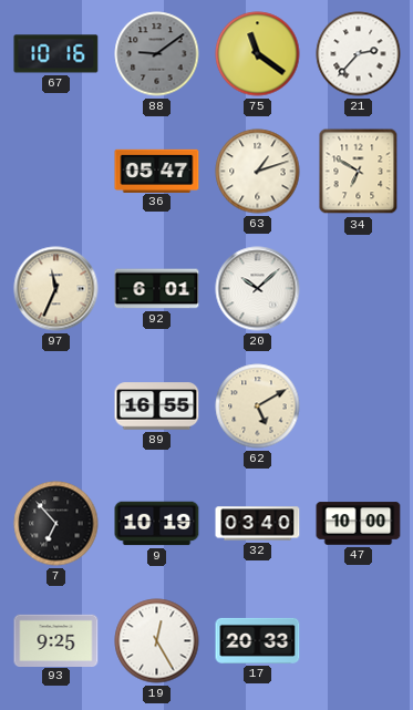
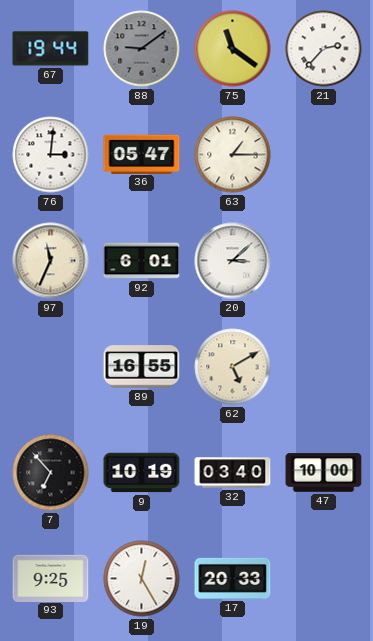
67: 10:16 -> 19:44 (51, 49)
76: none -> 3:01 (51, 155)
63: 1:12 -> 1:15 (233, 155)
34: 6:50 -> none (359, 172)
20: 10:08 -> 3:08 (233, 261)
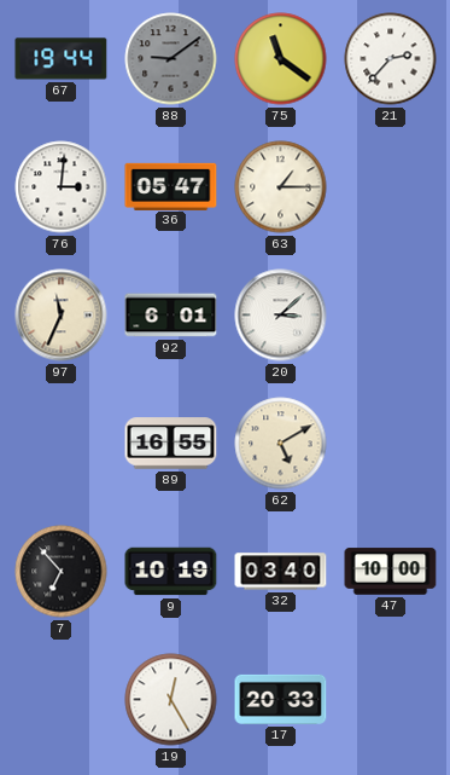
93: 9:25 -> none (51, 578)
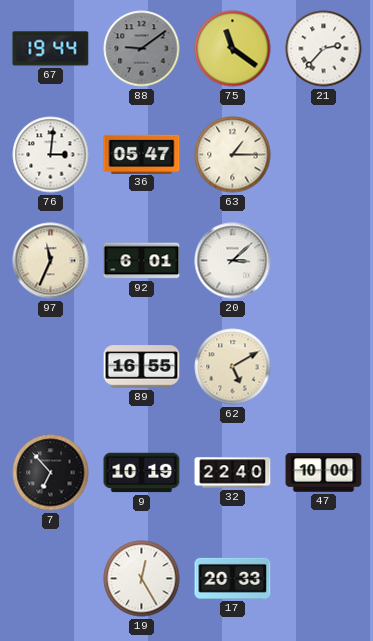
32: 03:40 -> 22:40 (233, 473)
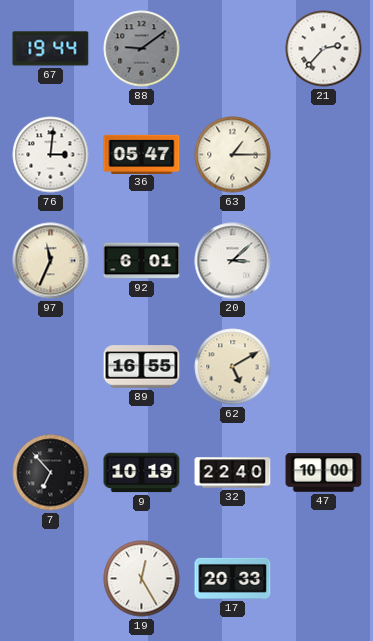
75: 11:21 -> none (233, 49)
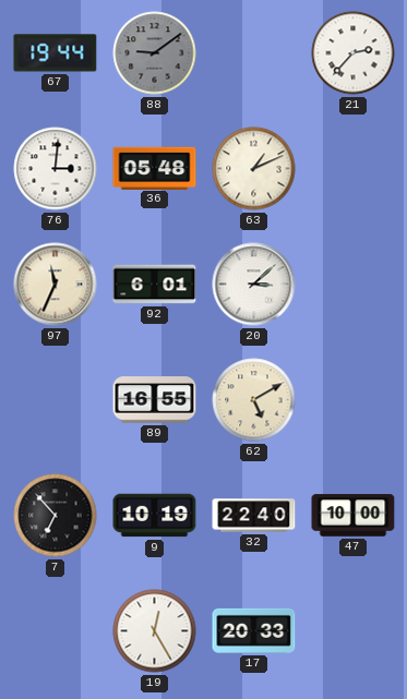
36: 05:47 -> 05:48 (155, 168)
63: 1:15 -> 1:11 (254, 169)
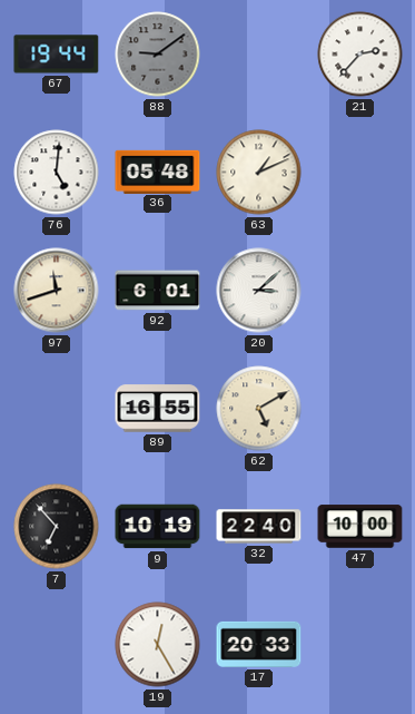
76: 3:01 -> 5:01 (57, 173)
97: 11:34 -> 11:42 (57, 291)
